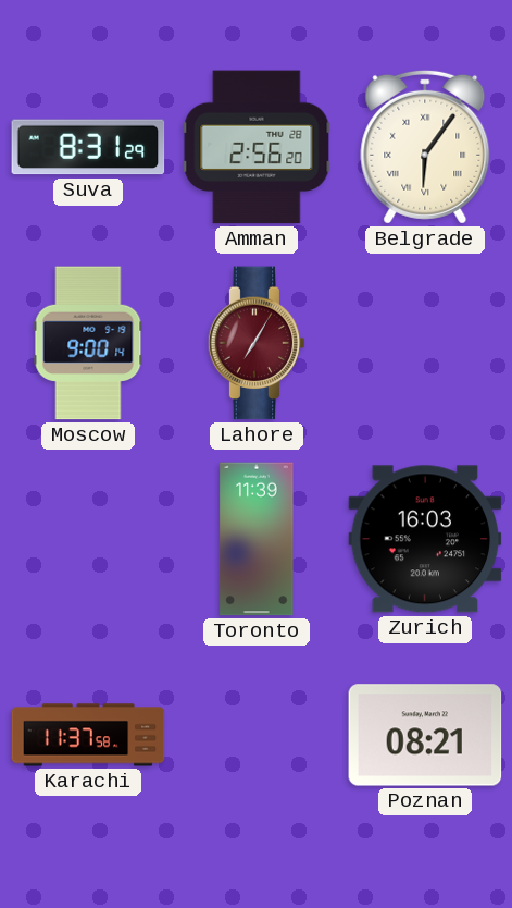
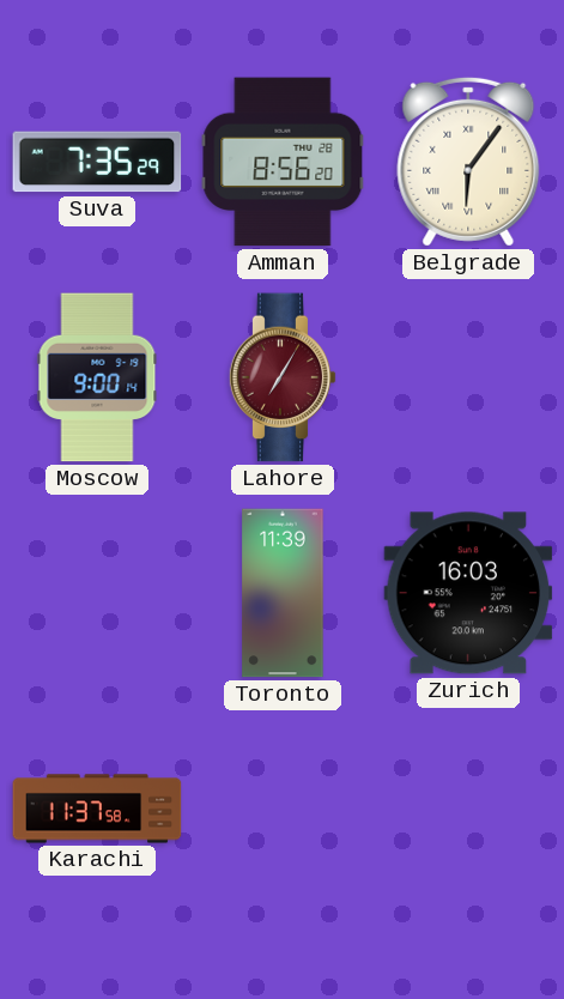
Suva: 8:31 -> 7:35 (97, 162)
Amman: 2:56 -> 8:56 (283, 162)
Poznan: 08:21 -> none (425, 735)
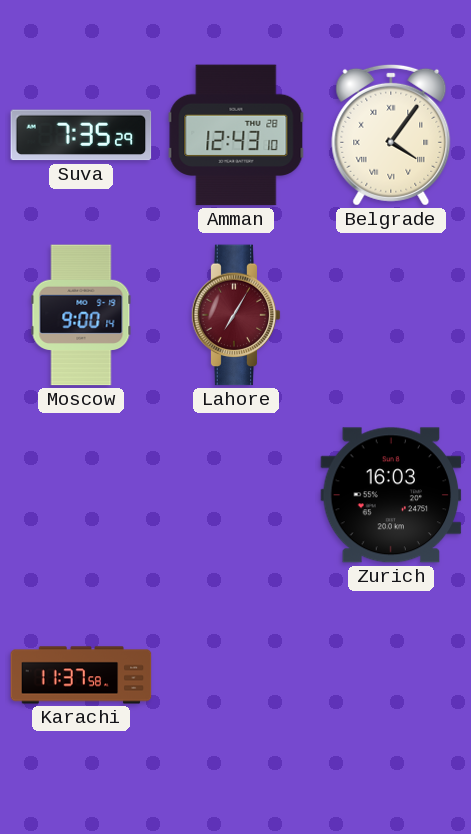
Amman: 8:56 -> 12:43 (236, 135)
Belgrade: 6:06 -> 4:06 (391, 135)
Toronto: 11:39 -> none (283, 593)
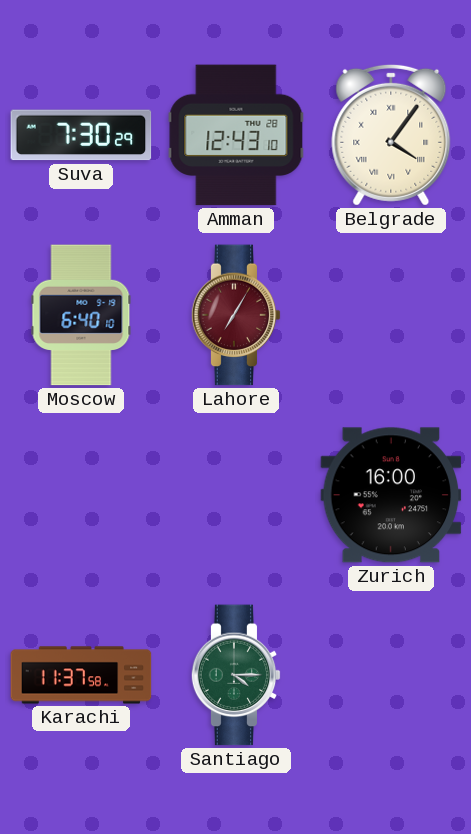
Suva: 7:35 -> 7:30 (81, 135)
Moscow: 9:00 -> 6:40 (81, 315)
Zurich: 16:03 -> 16:00 (391, 495)
Santiago: none -> 4:15 (236, 675)
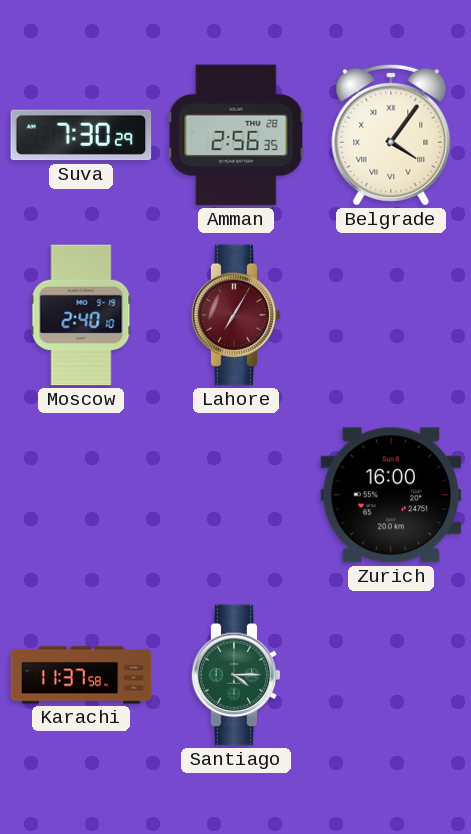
Amman: 12:43 -> 2:56 (236, 135)
Moscow: 6:40 -> 2:40 (81, 315)
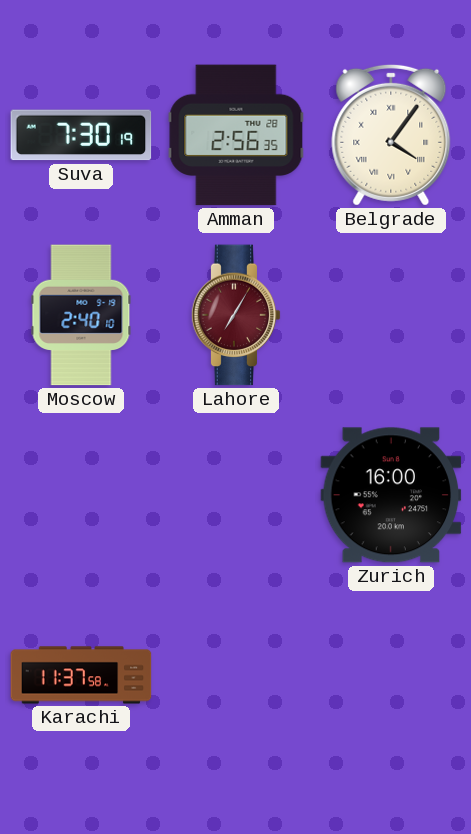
Suva: 7:30:29 -> 7:30:19 (81, 135)
Santiago: 4:15 -> none (236, 675)
